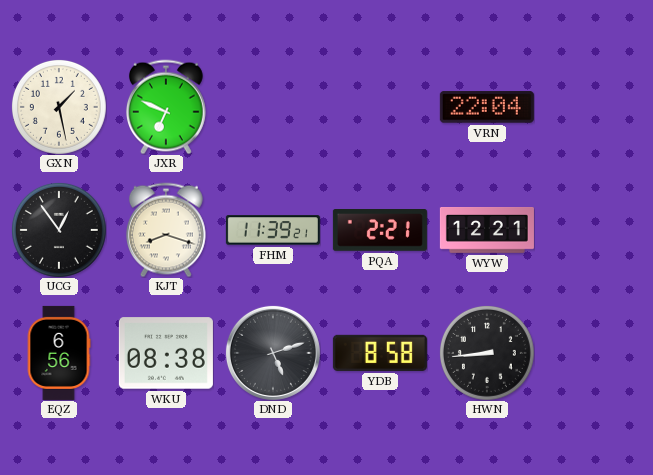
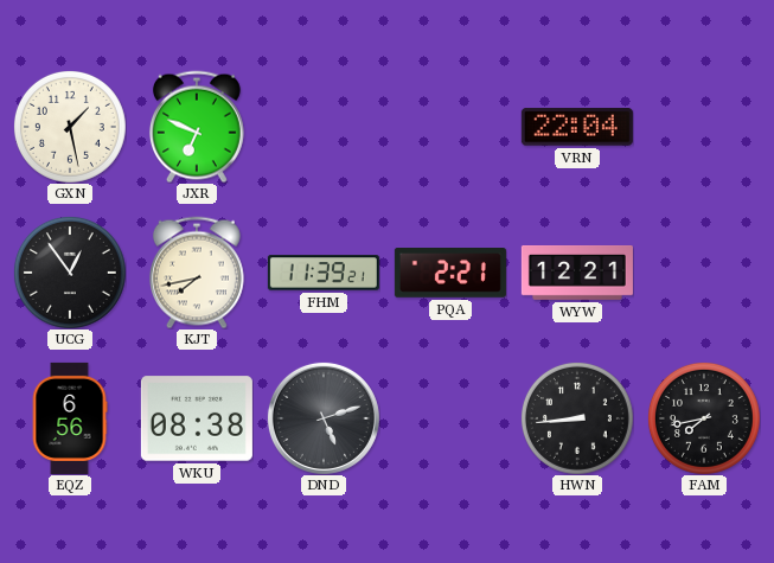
KJT: 8:18 -> 7:43 (197, 273)
YDB: 8:58 -> none (380, 353)
FAM: none -> 7:43 (704, 418)
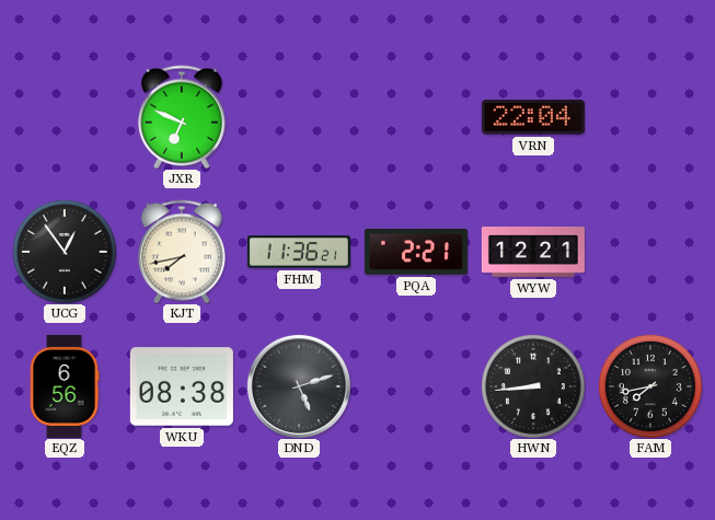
GXN: 1:28 -> none (70, 127)
FHM: 11:39 -> 11:36 (299, 252)
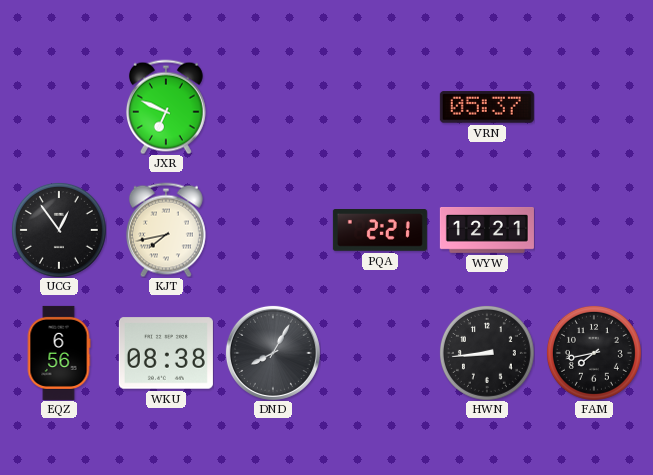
VRN: 22:04 -> 05:37 (487, 107)
FHM: 11:36 -> none (299, 252)
DND: 5:12 -> 8:05 (273, 353)
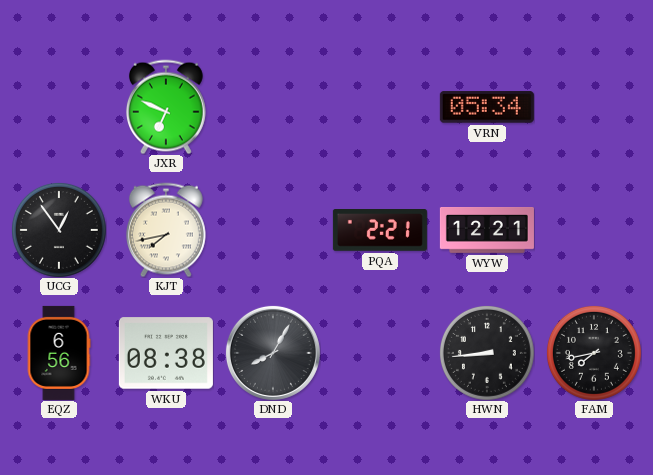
VRN: 05:37 -> 05:34 (487, 107)
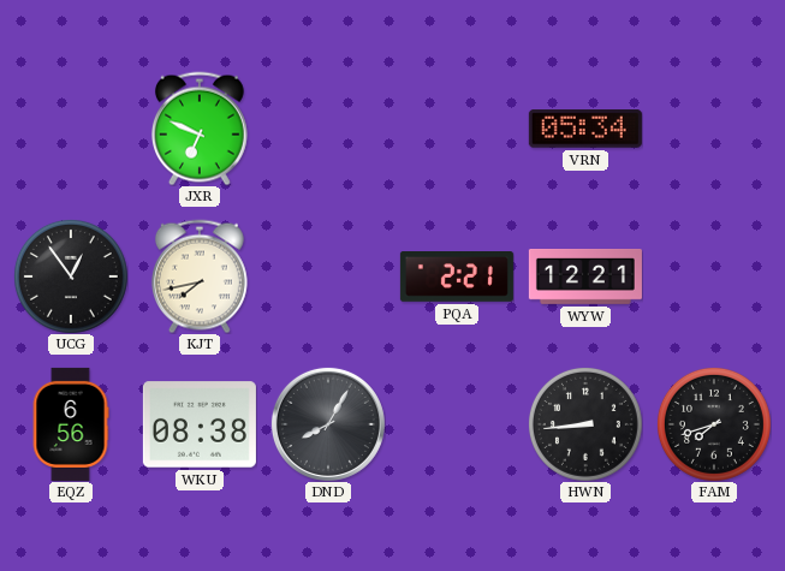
FAM: 7:43 -> 7:42 (714, 424)
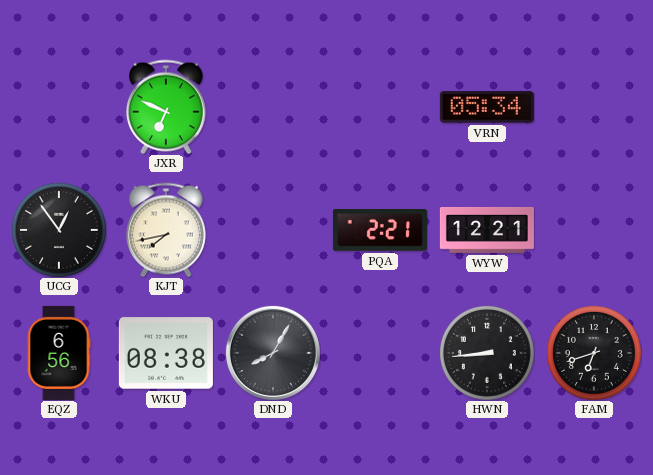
FAM: 7:42 -> 6:42 (594, 353)
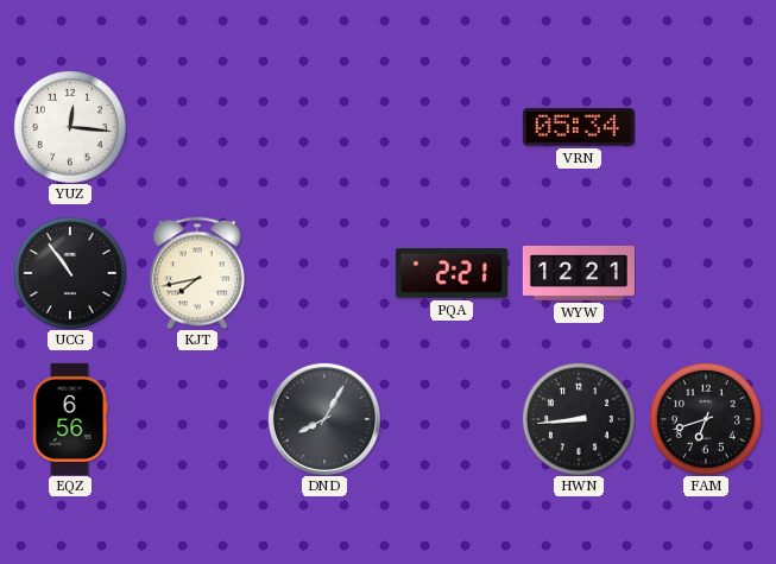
YUZ: none -> 12:16 (70, 127)
JXR: 6:49 -> none (166, 107)
UCG: 12:54 -> 10:54 (70, 273)
WKU: 08:38 -> none (166, 353)
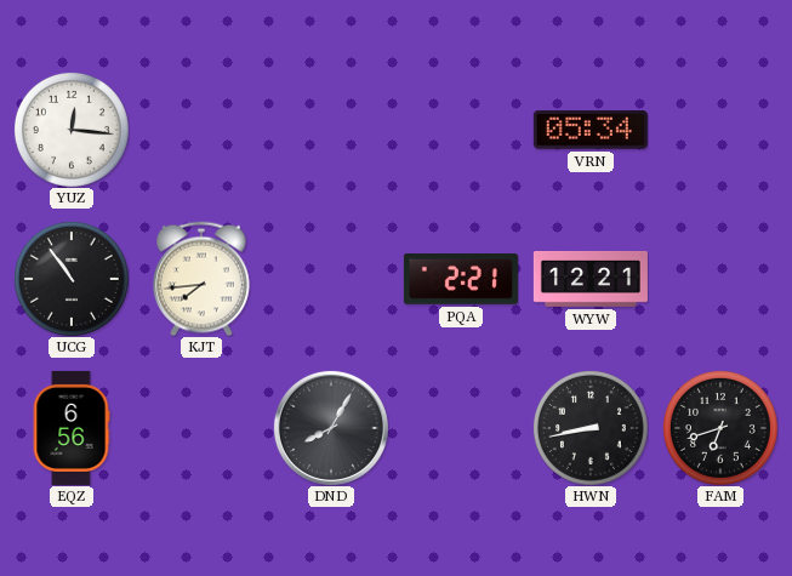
KJT: 7:43 -> 7:44 (201, 279)
HWN: 8:44 -> 8:43 (591, 428)
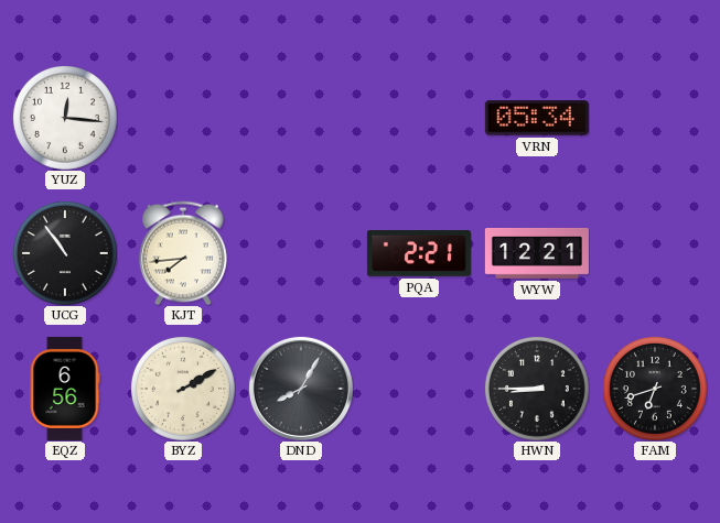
BYZ: none -> 2:10 (183, 389)
HWN: 8:43 -> 8:45 (537, 389)
